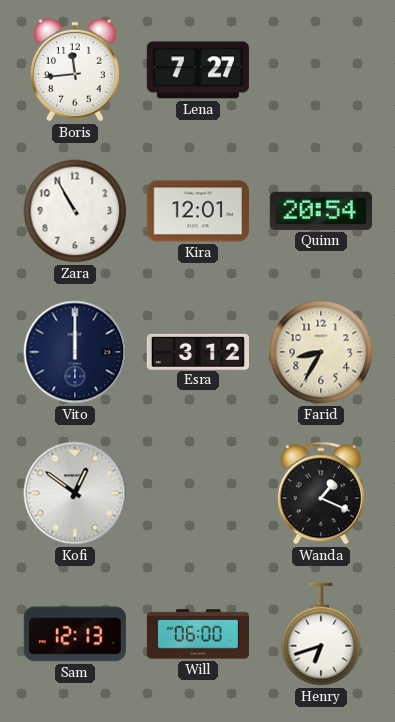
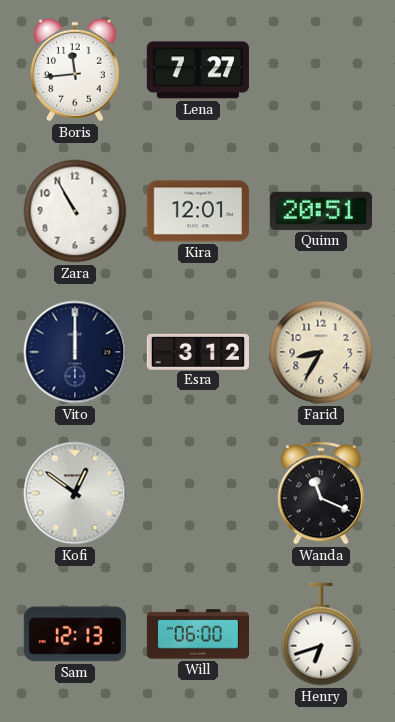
Quinn: 20:54 -> 20:51 (321, 211)
Wanda: 1:19 -> 11:19 (321, 493)
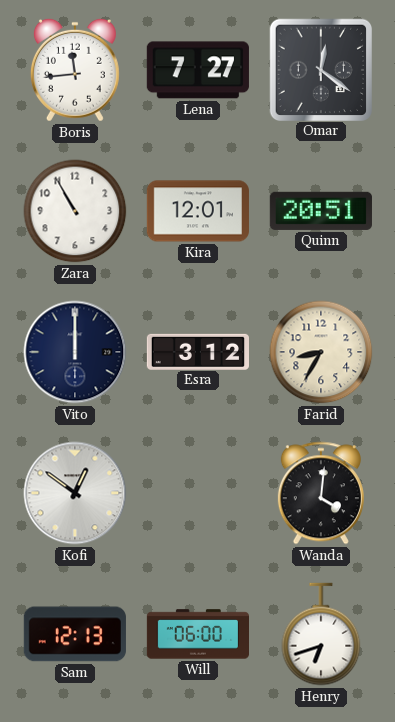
Omar: none -> 12:21 (320, 69)
Wanda: 11:19 -> 4:01 (321, 493)
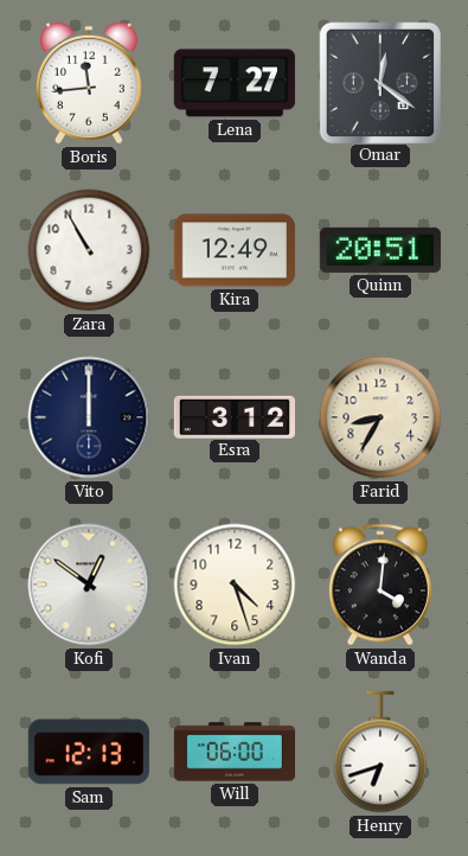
Kira: 12:01 -> 12:49 (235, 250)
Ivan: none -> 4:27 (235, 584)
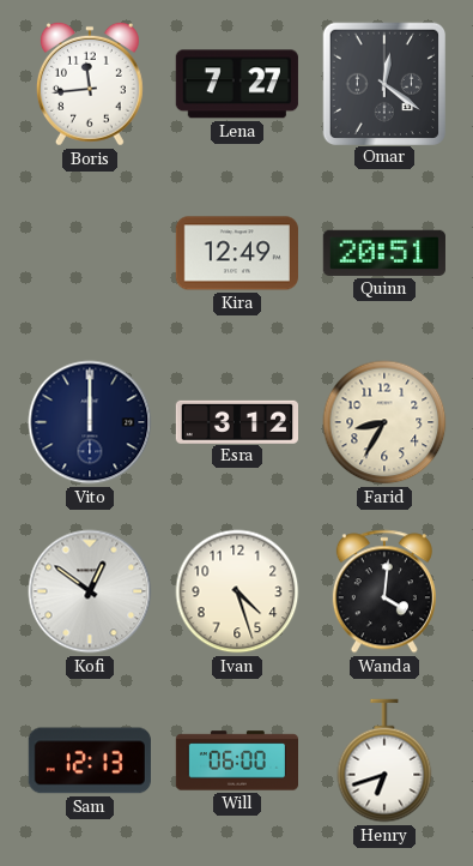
Zara: 10:55 -> none (89, 250)
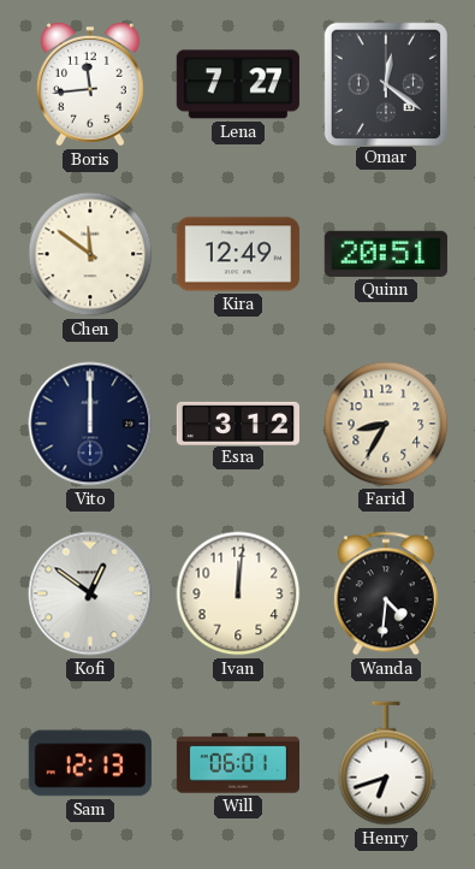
Chen: none -> 11:51 (90, 254)
Ivan: 4:27 -> 12:01 (238, 593)
Wanda: 4:01 -> 4:31 (386, 593)
Will: 06:00 -> 06:01 (237, 763)
